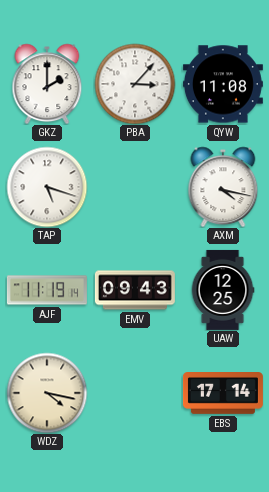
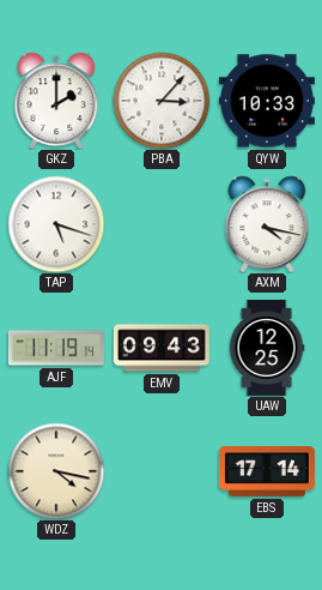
QYW: 11:08 -> 10:33 (267, 101)
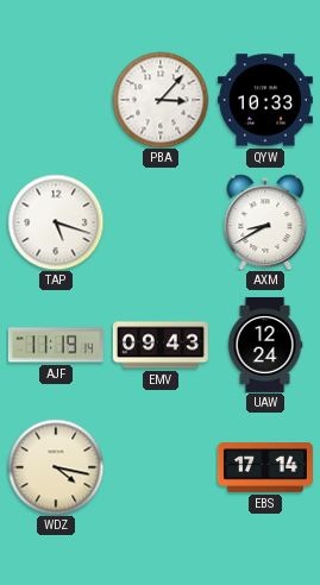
GKZ: 2:00 -> none (56, 101)
AXM: 4:17 -> 8:40 (265, 222)
UAW: 12:25 -> 12:24 (265, 345)
